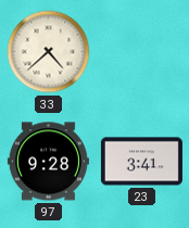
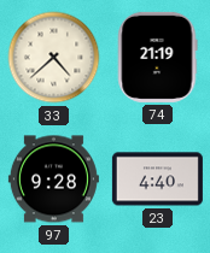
74: none -> 21:19 (157, 57)
23: 3:41 -> 4:40 (157, 180)
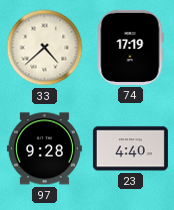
74: 21:19 -> 17:19 (130, 47)
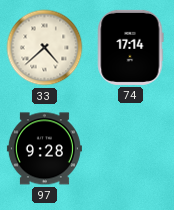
74: 17:19 -> 17:14 (130, 47)
23: 4:40 -> none (130, 149)
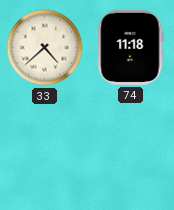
74: 17:14 -> 11:18 (130, 47)
97: 9:28 -> none (44, 149)
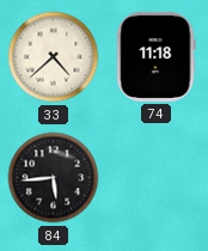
84: none -> 5:44 (54, 178)
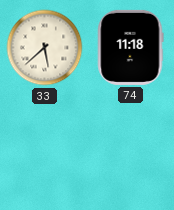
33: 4:38 -> 5:38 (45, 48)
84: 5:44 -> none (54, 178)
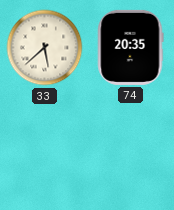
74: 11:18 -> 20:35 (130, 47)
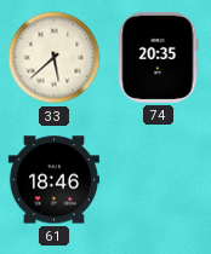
61: none -> 18:46 (53, 180)
